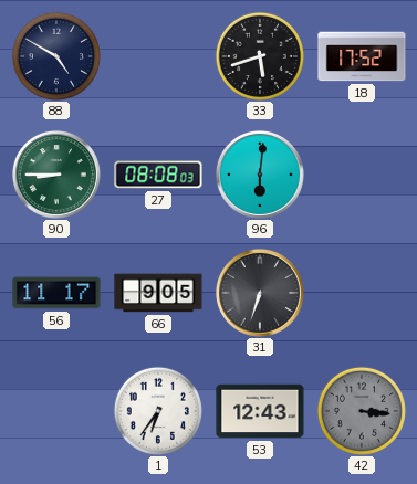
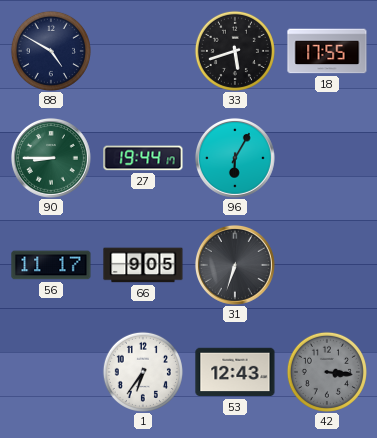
18: 17:52 -> 17:55 (327, 51)
27: 08:08 -> 19:44 (143, 158)
96: 6:01 -> 6:05 (235, 158)
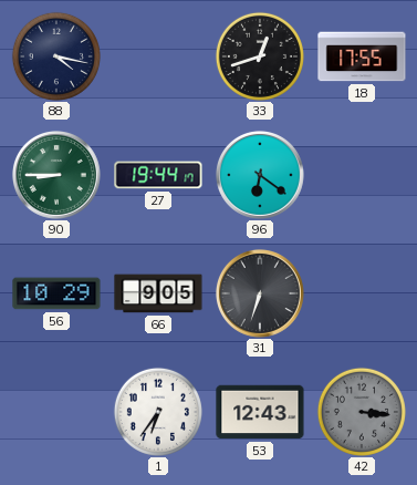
88: 4:50 -> 4:17 (56, 56)
33: 5:42 -> 12:42 (260, 56)
96: 6:05 -> 6:21 (260, 175)
56: 11:17 -> 10:29 (56, 293)
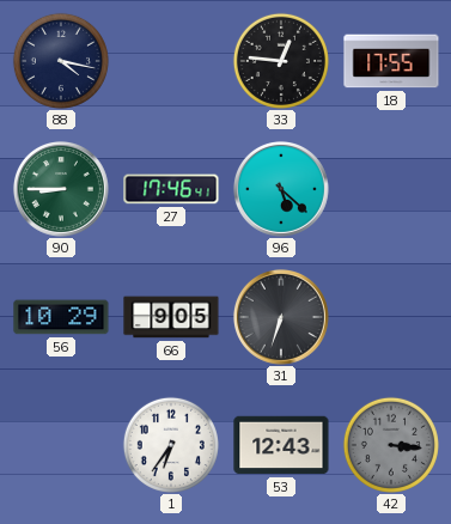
33: 12:42 -> 12:46 (281, 61)
27: 19:44 -> 17:46 (171, 189)
96: 6:21 -> 5:22 (281, 189)
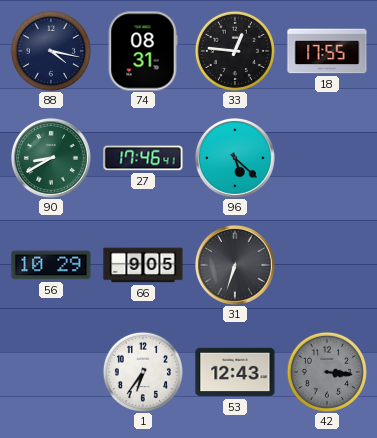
74: none -> 08:31 (143, 51)
90: 8:45 -> 8:40 (51, 158)
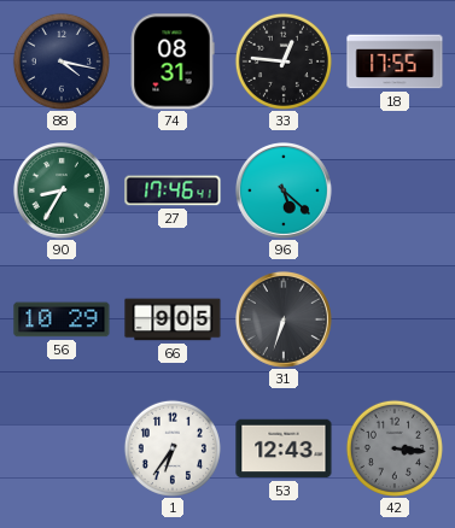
90: 8:40 -> 8:35 (62, 190)
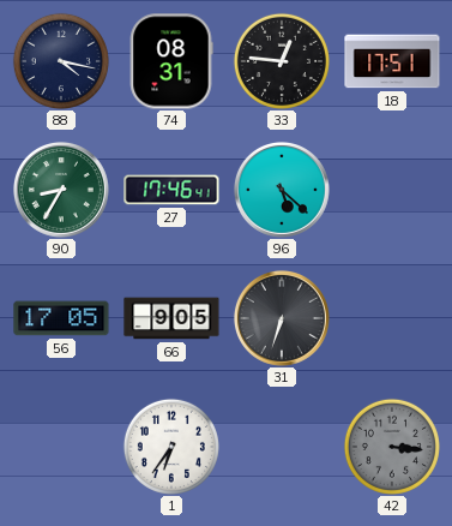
18: 17:55 -> 17:51 (392, 61)
56: 10:29 -> 17:05 (61, 318)
53: 12:43 -> none (284, 448)
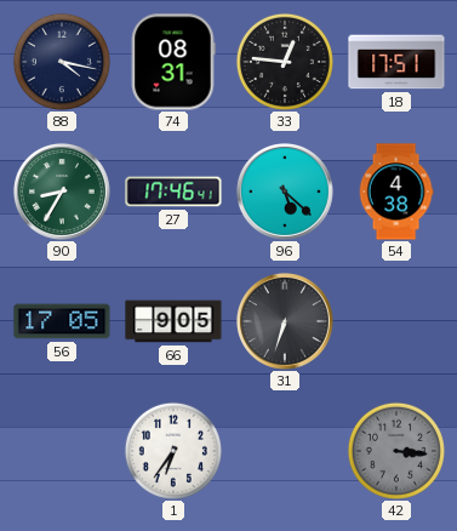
54: none -> 4:38 (396, 192)
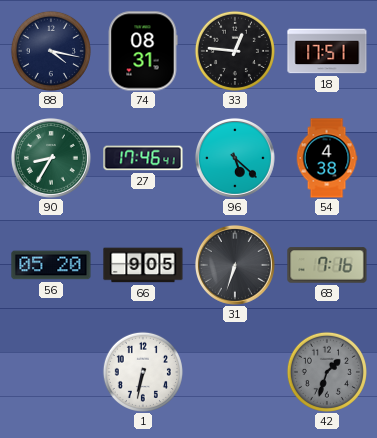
56: 17:05 -> 05:20 (51, 265)
68: none -> 7:16 (327, 265)
1: 6:36 -> 6:32 (143, 372)
42: 3:16 -> 1:33 (327, 372)
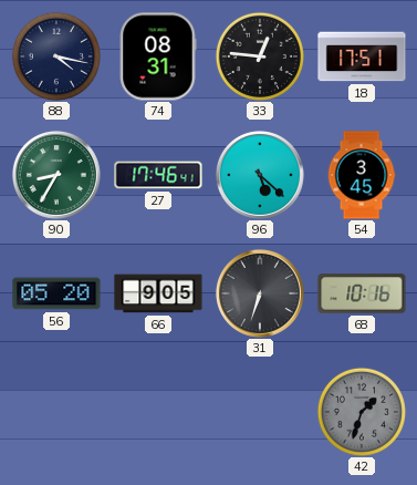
54: 4:38 -> 3:45 (362, 175)
68: 7:16 -> 10:16 (362, 293)
1: 6:32 -> none (143, 372)
